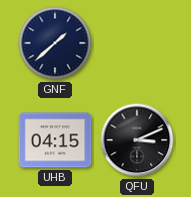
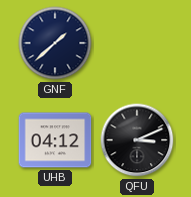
UHB: 04:15 -> 04:12 (55, 140)
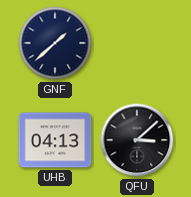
UHB: 04:12 -> 04:13 (55, 140)
QFU: 3:11 -> 3:08 (137, 140)
